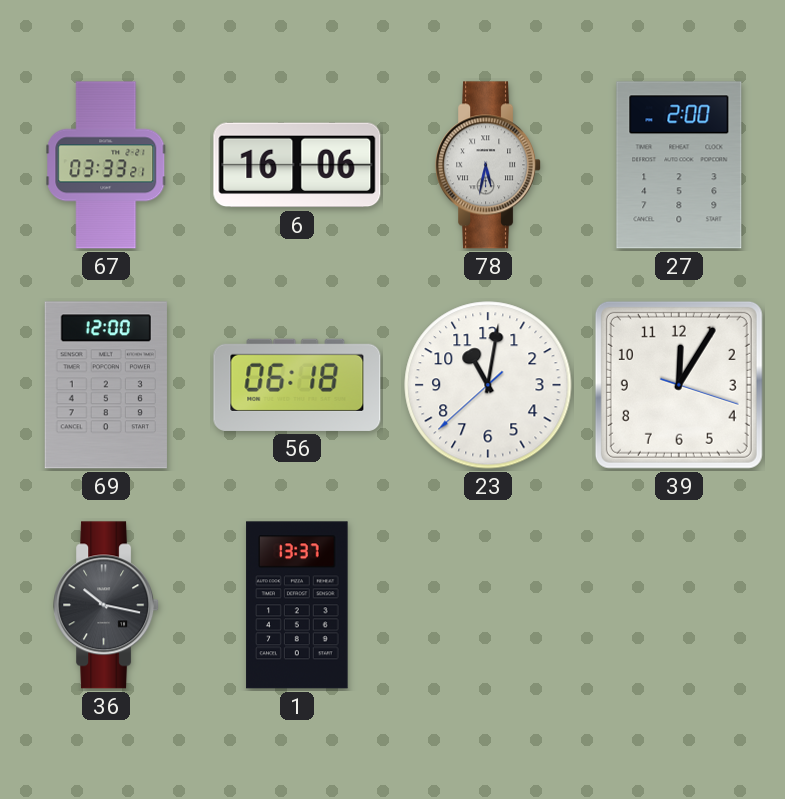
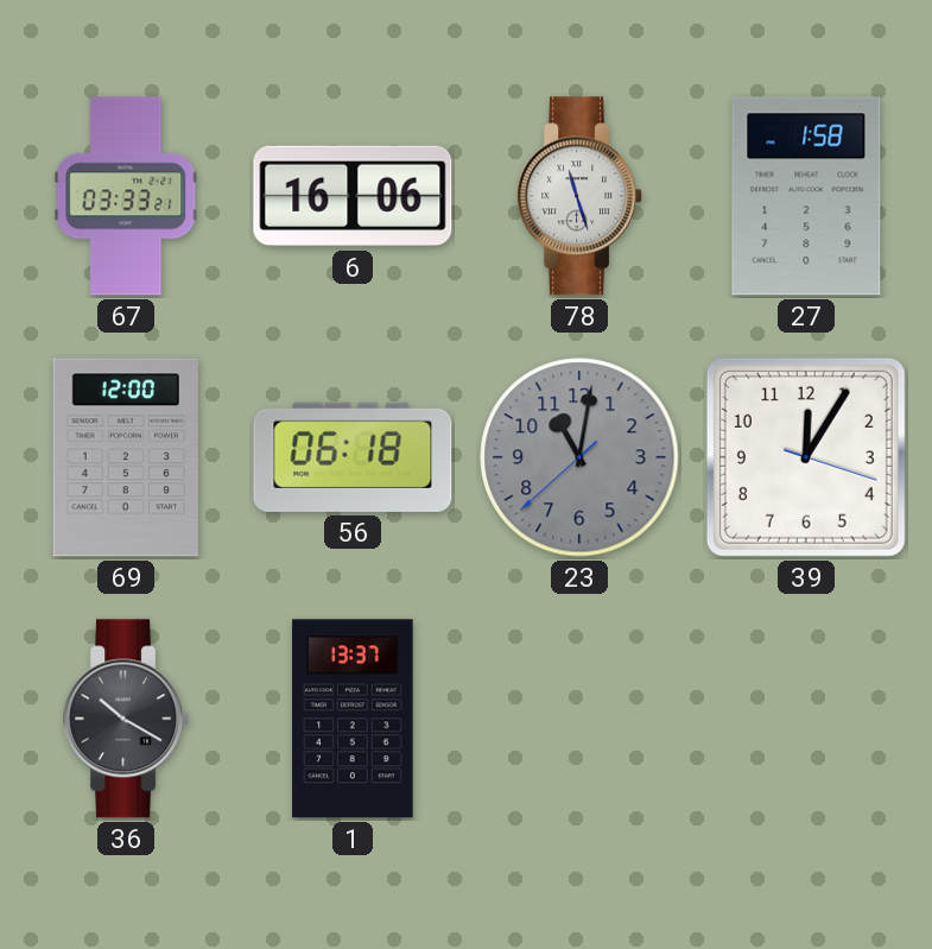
78: 5:32 -> 11:27 (581, 196)
27: 2:00 -> 1:58 (806, 196)
23 dial: white -> grey (579, 457)
36: 10:17 -> 10:20 (127, 719)
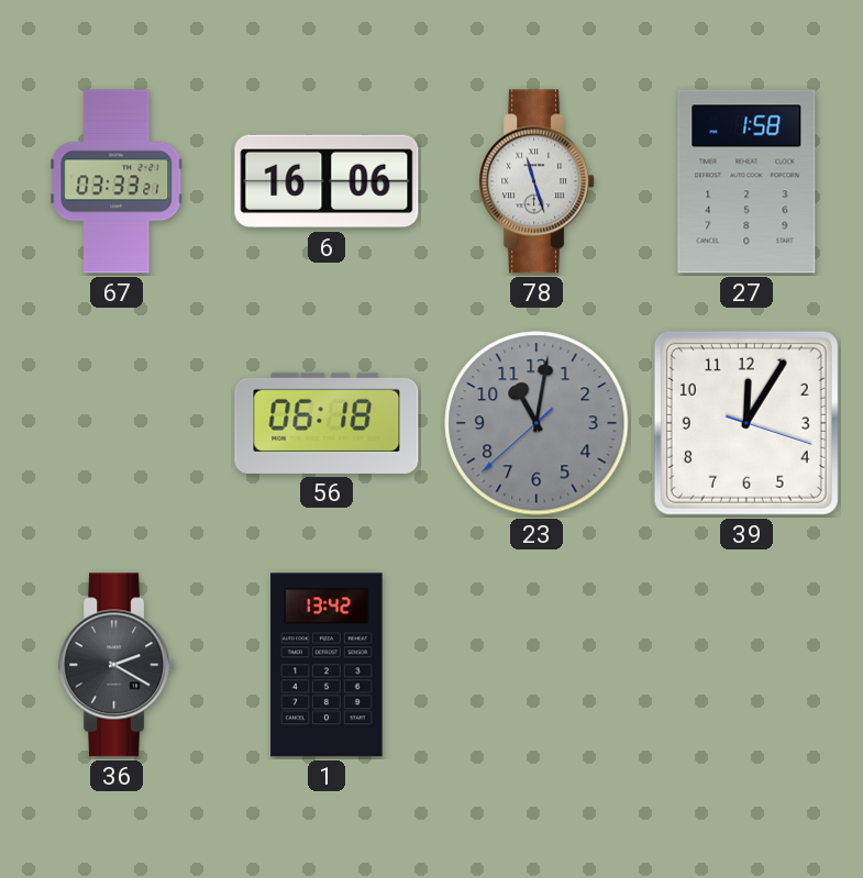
69: 12:00 -> none (126, 457)
36: 10:20 -> 2:20 (118, 665)
1: 13:37 -> 13:42 (327, 665)
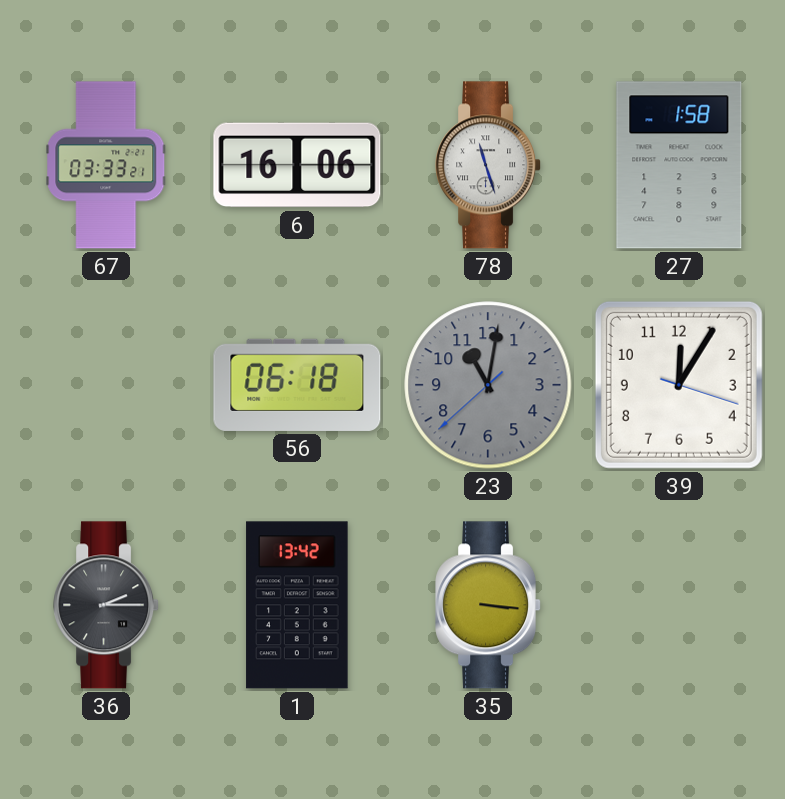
36: 2:20 -> 2:15 (107, 605)
35: none -> 3:16 (489, 605)
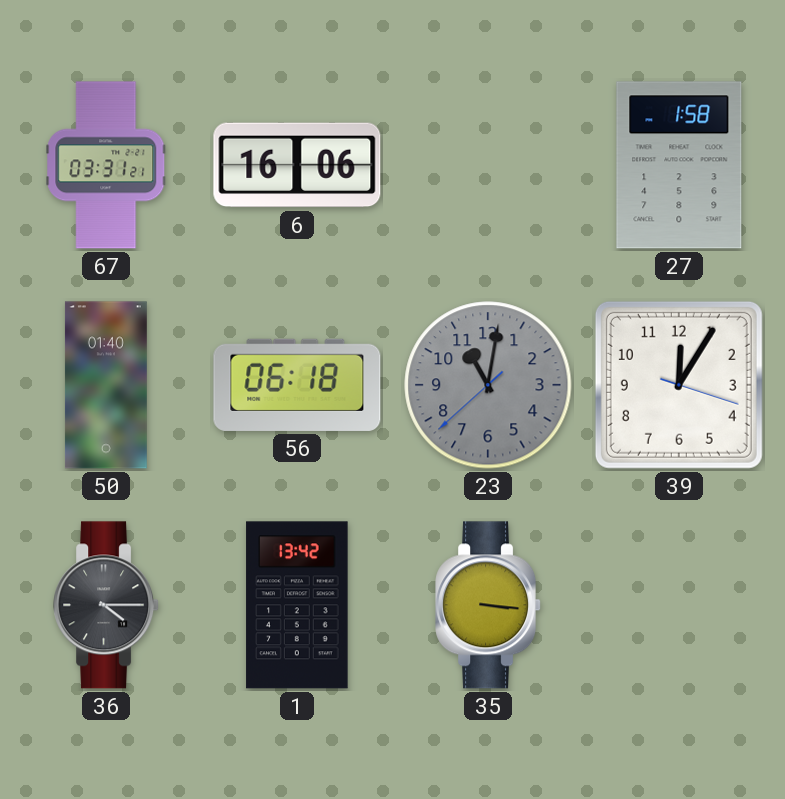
67: 03:33 -> 03:31 (106, 165)
78: 11:27 -> none (489, 165)
50: none -> 01:40 (106, 385)
36: 2:15 -> 4:15 (107, 605)
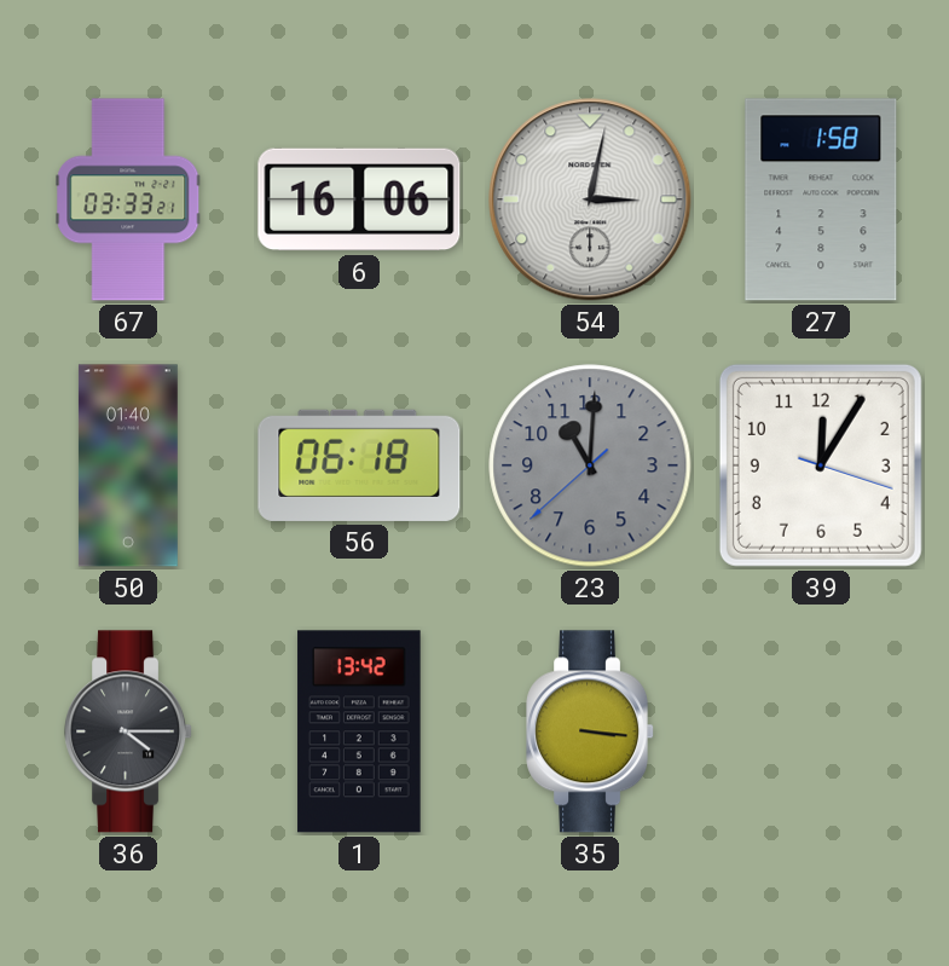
67: 03:31 -> 03:33 (128, 199)
54: none -> 3:02 (590, 199)
23: 11:01 -> 11:00 (590, 465)
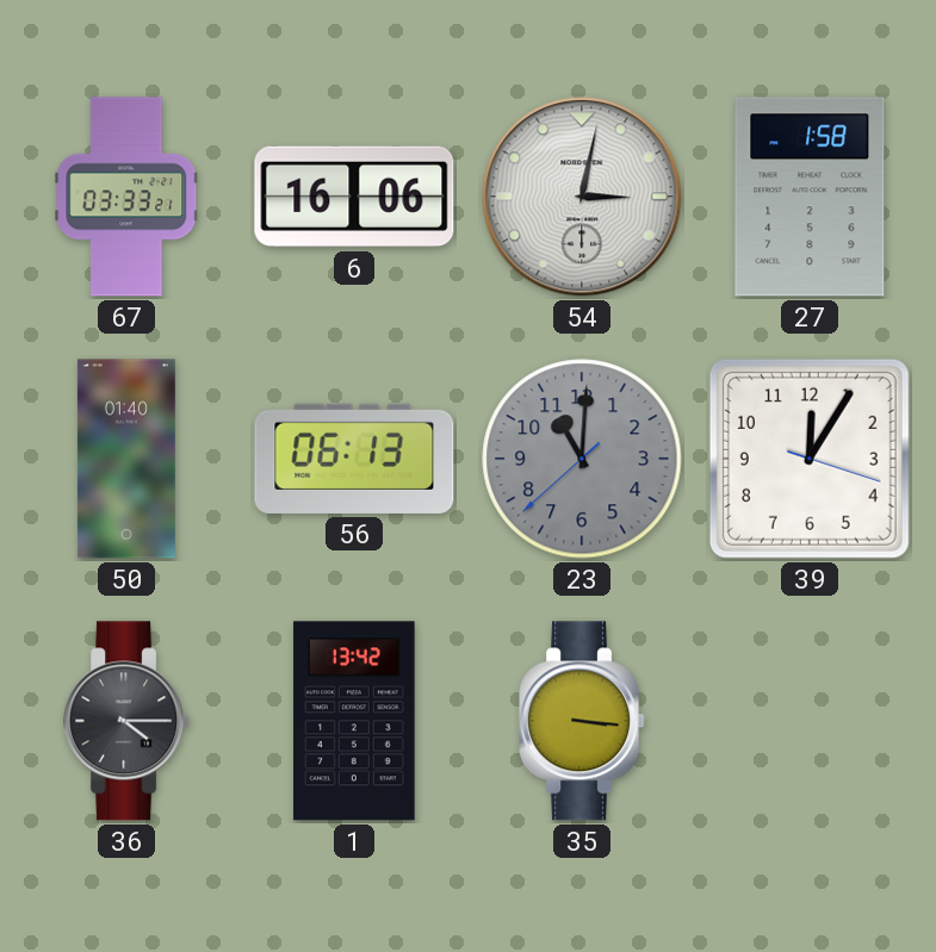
56: 06:18 -> 06:13 (354, 459)
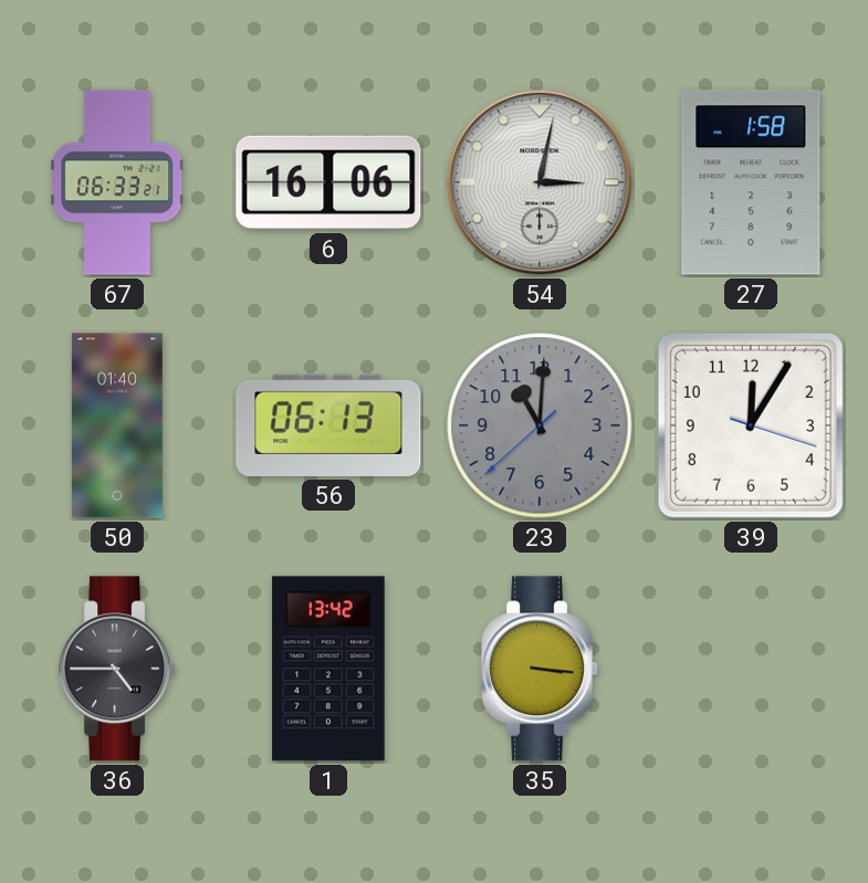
67: 03:33 -> 06:33 (117, 182)
36: 4:15 -> 4:45 (118, 669)
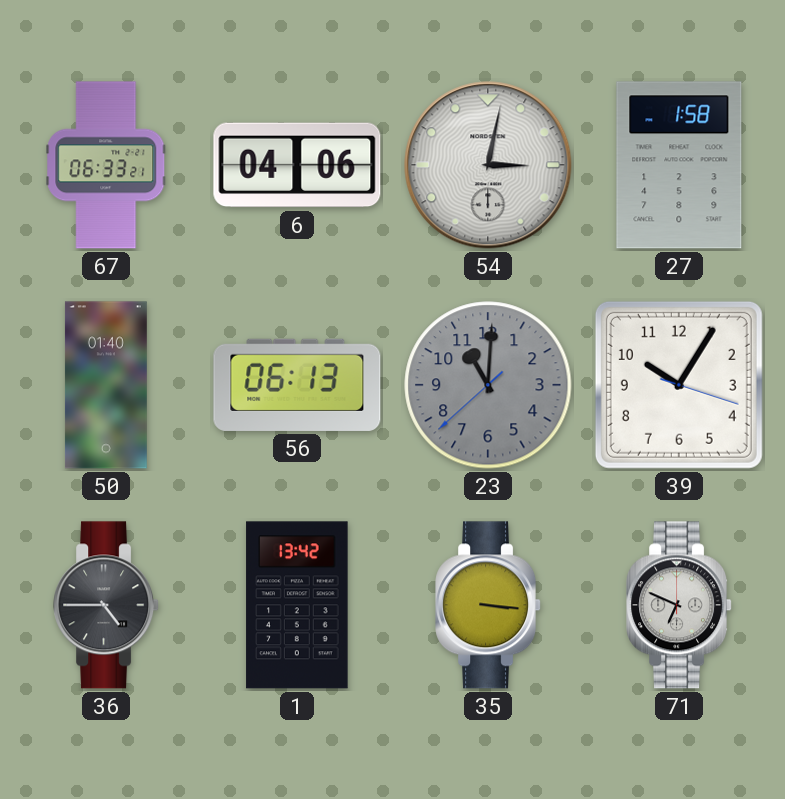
6: 16:06 -> 04:06 (297, 165)
39: 12:05 -> 10:05 (679, 385)
71: none -> 6:49 (680, 605)
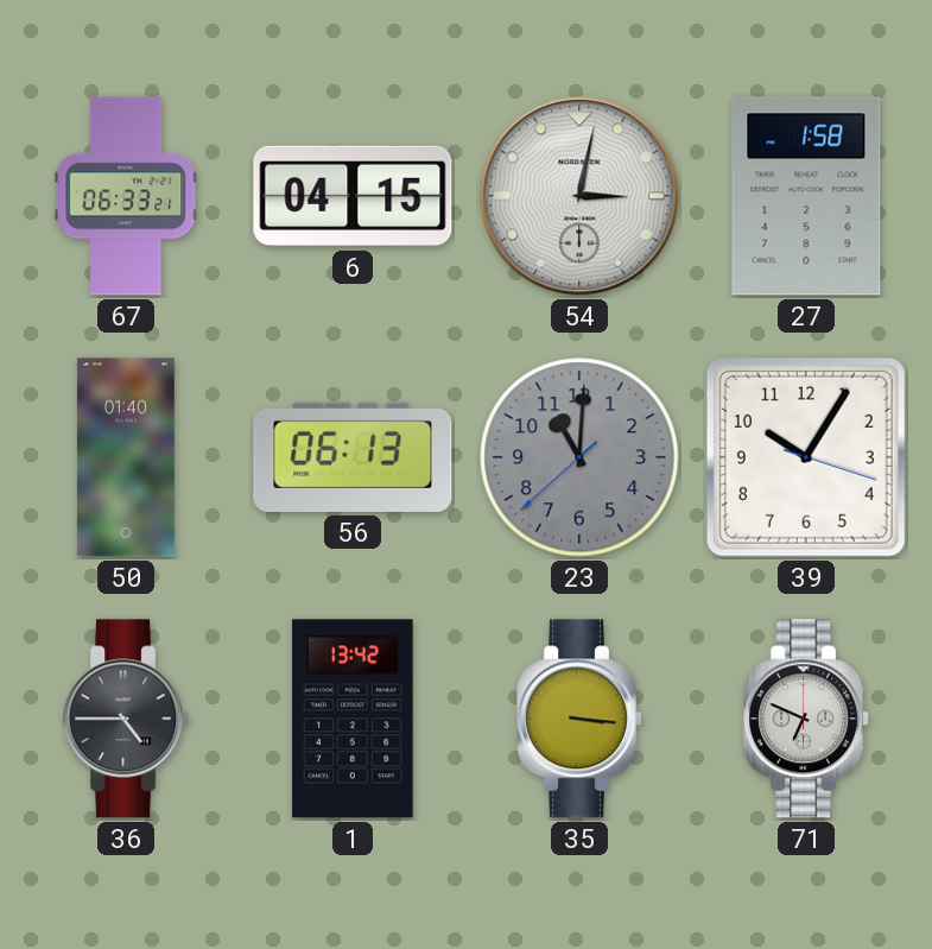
6: 04:06 -> 04:15 (353, 196)
